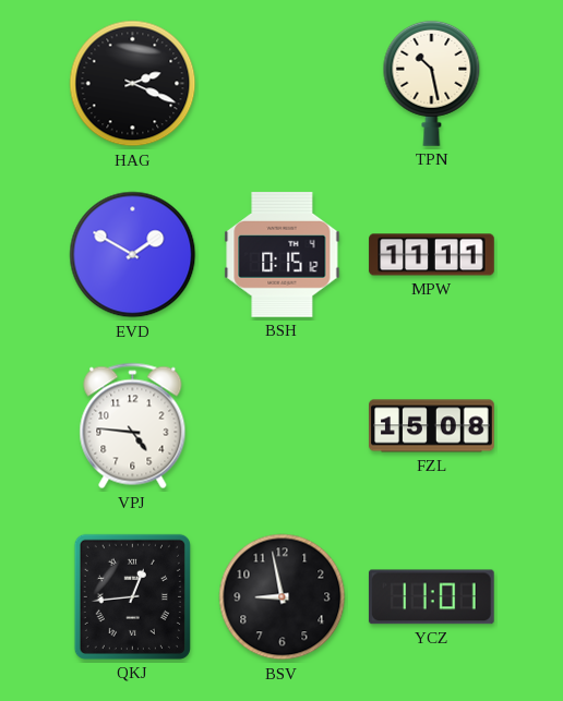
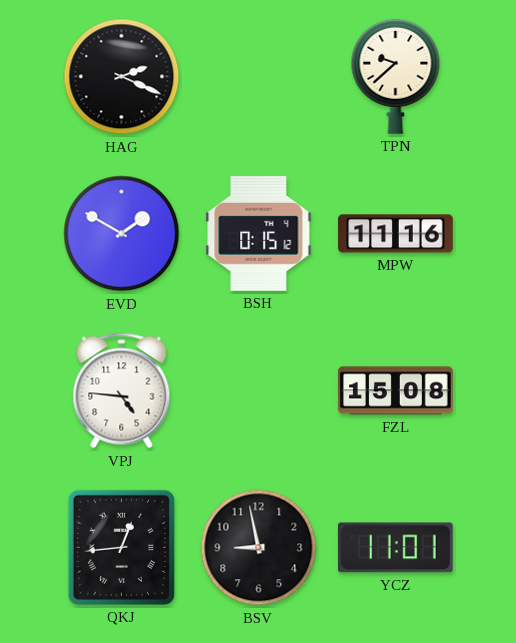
TPN: 10:28 -> 9:38 (396, 76)
MPW: 11:11 -> 11:16 (396, 234)
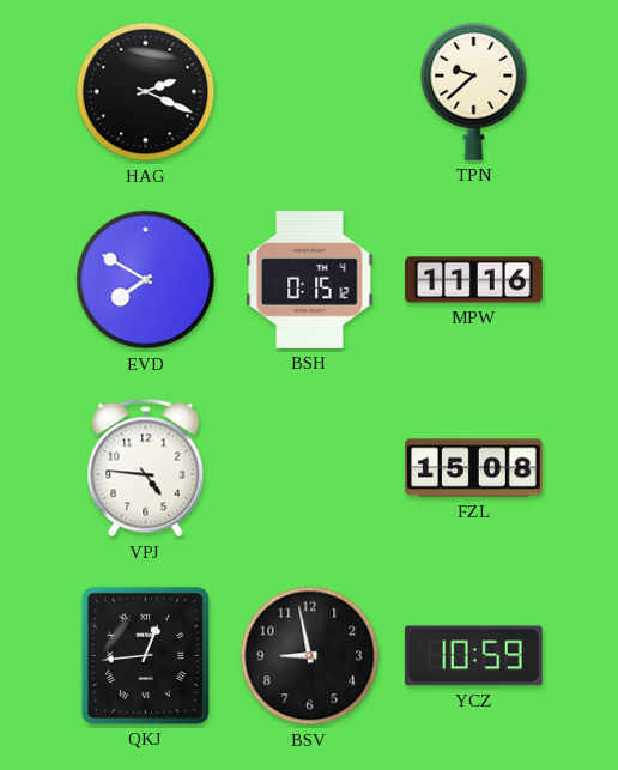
EVD: 1:50 -> 7:50 (146, 280)
YCZ: 11:01 -> 10:59 (473, 656)
